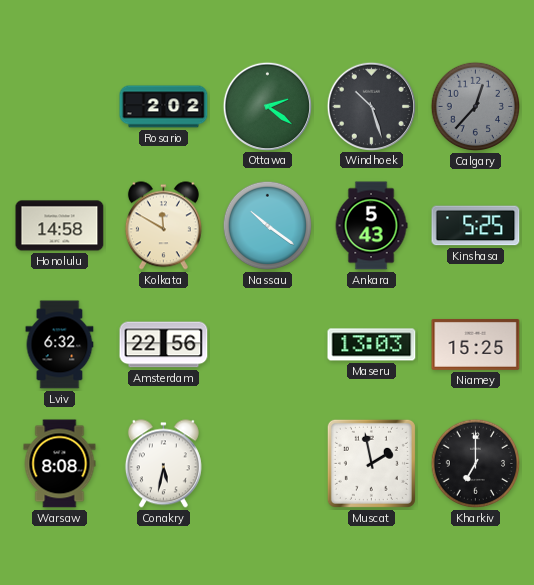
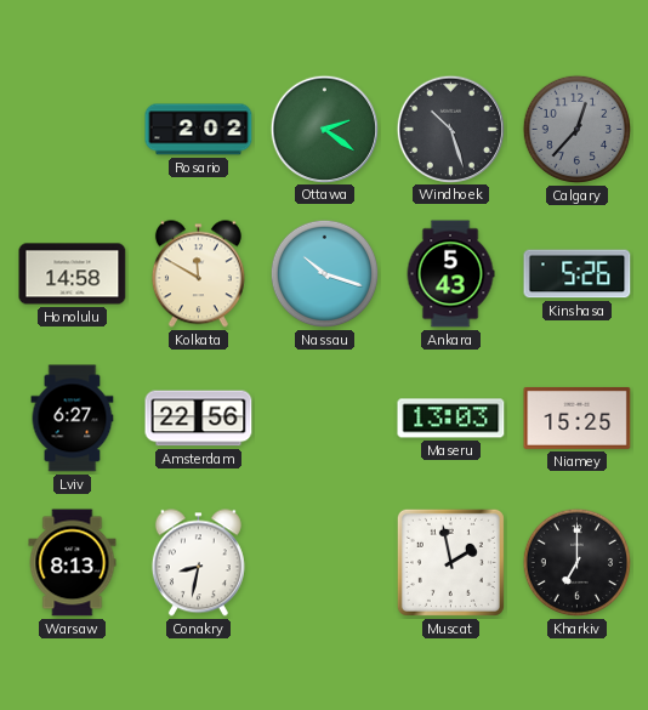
Nassau: 10:21 -> 10:18 (325, 274)
Kinshasa: 5:25 -> 5:26 (578, 274)
Lviv: 6:32 -> 6:27 (73, 419)
Warsaw: 8:08 -> 8:13 (73, 563)
Conakry: 5:32 -> 8:32 (198, 563)
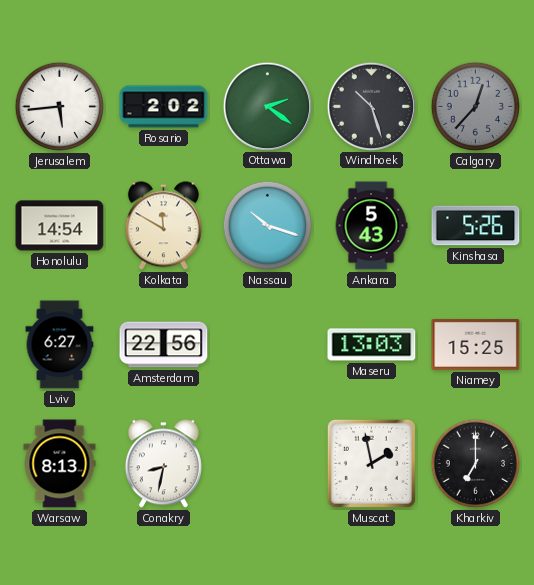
Jerusalem: none -> 5:44 (60, 107)
Honolulu: 14:58 -> 14:54 (60, 226)
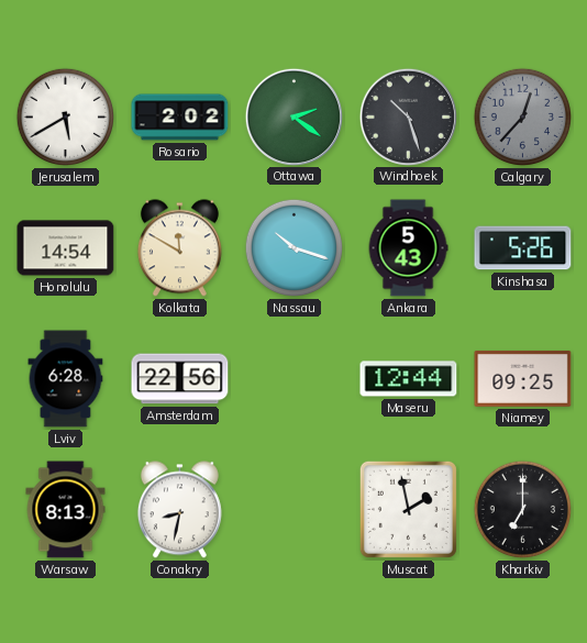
Jerusalem: 5:44 -> 5:40 (66, 118)
Lviv: 6:27 -> 6:28 (66, 379)
Maseru: 13:03 -> 12:44 (409, 379)
Niamey: 15:25 -> 09:25 (523, 378)
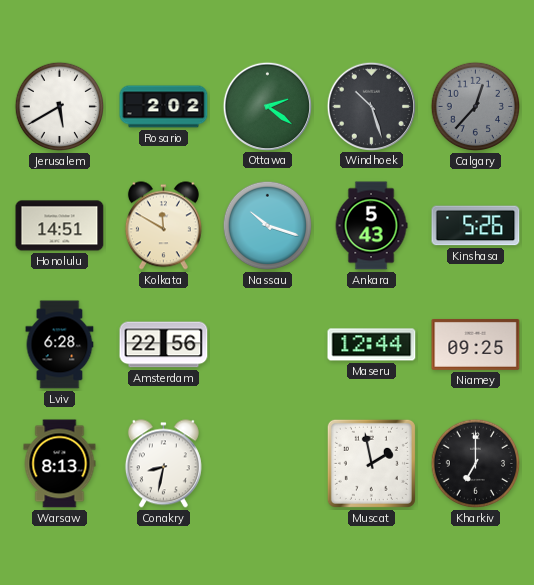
Honolulu: 14:54 -> 14:51 (60, 226)
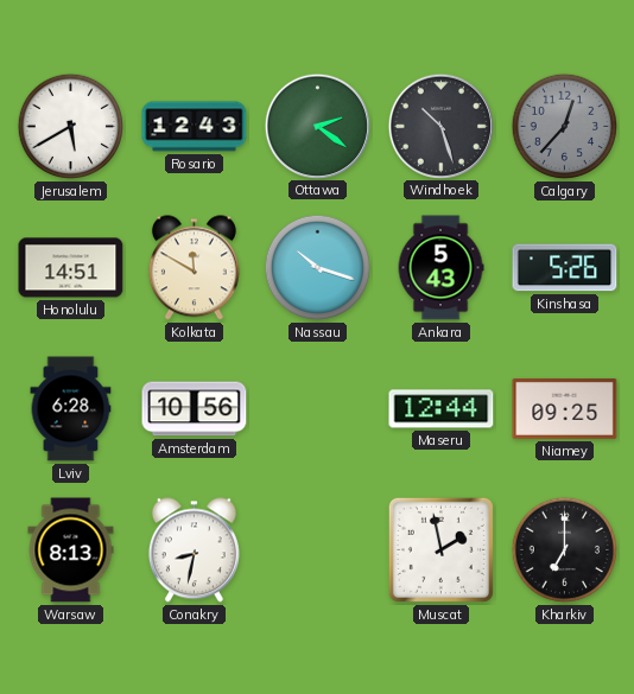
Rosario: 2:02 -> 12:43 (195, 127)
Amsterdam: 22:56 -> 10:56 (195, 409)
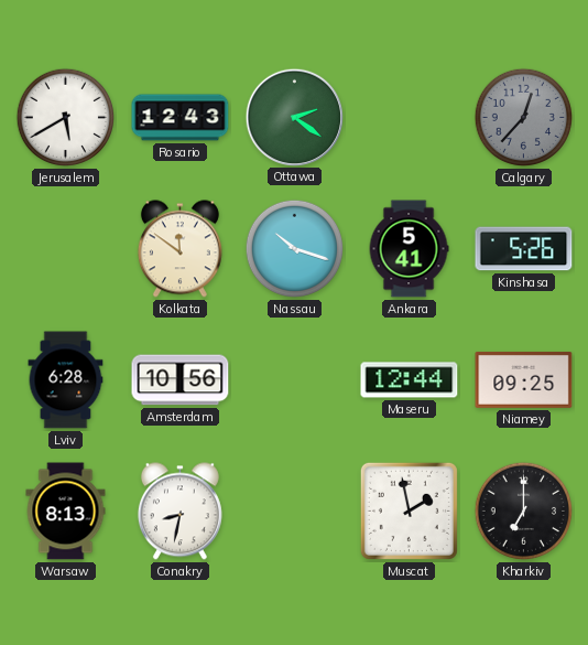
Windhoek: 10:27 -> none (440, 126)
Honolulu: 14:51 -> none (71, 268)
Kolkata: 11:50 -> 11:51 (179, 249)
Ankara: 5:43 -> 5:41 (409, 249)
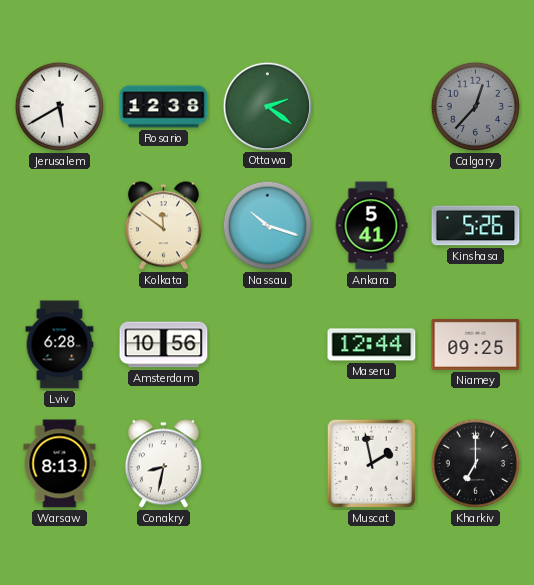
Rosario: 12:43 -> 12:38 (164, 107)
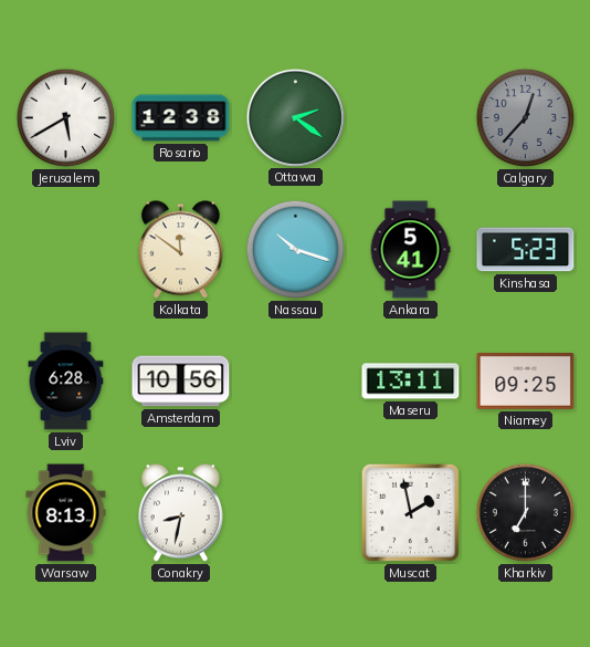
Kinshasa: 5:26 -> 5:23 (526, 250)
Maseru: 12:44 -> 13:11 (411, 382)
